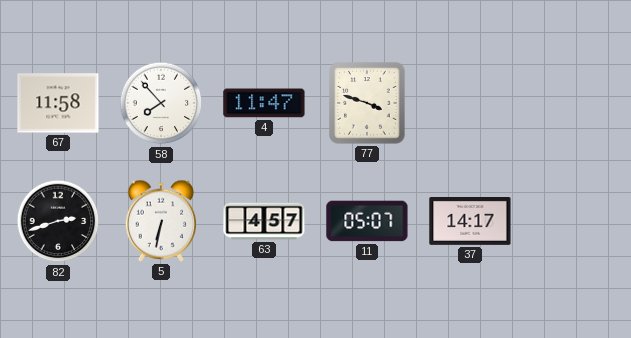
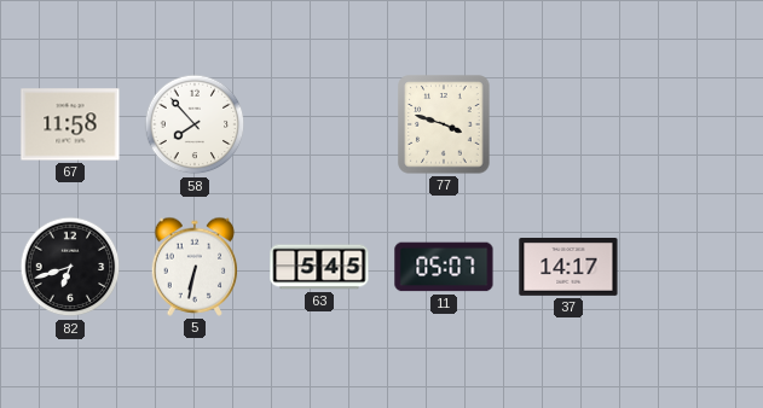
4: 11:47 -> none (264, 103)
82: 2:42 -> 6:42 (70, 267)
63: 4:57 -> 5:45 (319, 267)
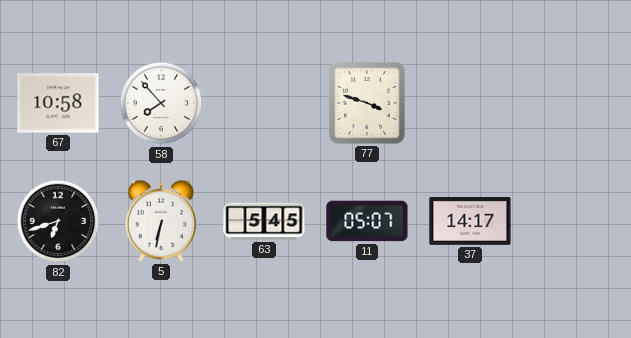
67: 11:58 -> 10:58 (58, 103)
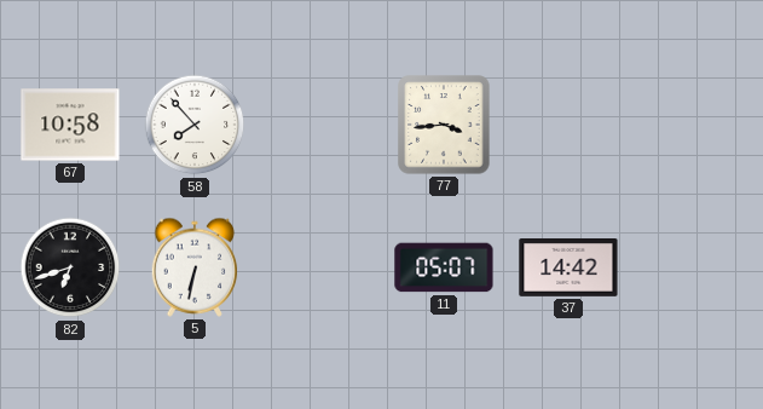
77: 3:48 -> 3:44 (444, 125)
63: 5:45 -> none (264, 221)
37: 14:17 -> 14:42 (568, 269)
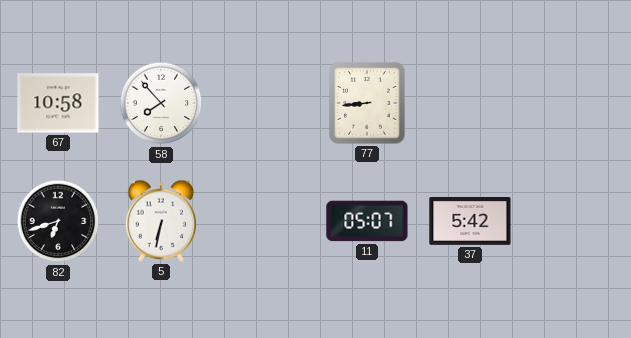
77: 3:44 -> 8:44 (367, 103)
37: 14:42 -> 5:42 (470, 222)
